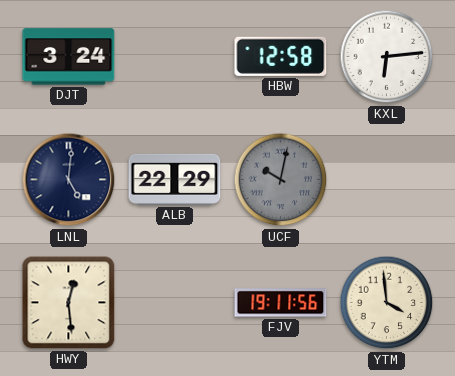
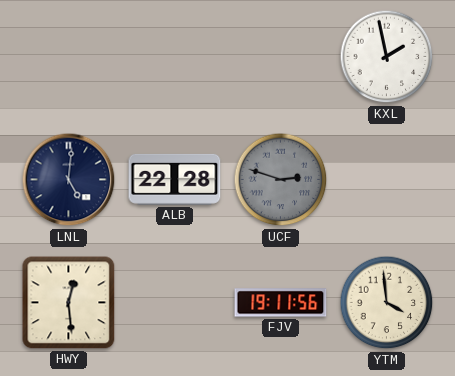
DJT: 3:24 -> none (69, 57)
HBW: 12:58 -> none (281, 56)
KXL: 6:14 -> 1:58 (387, 57)
ALB: 22:29 -> 22:28 (175, 179)
UCF: 10:02 -> 2:48 (281, 180)
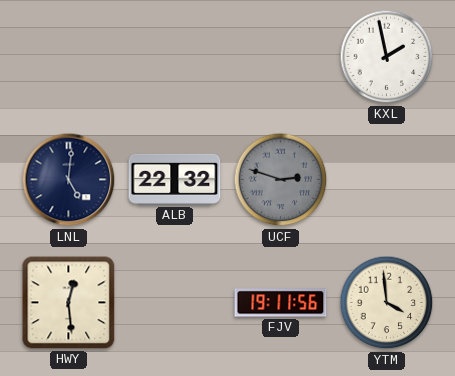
ALB: 22:28 -> 22:32 (175, 179)
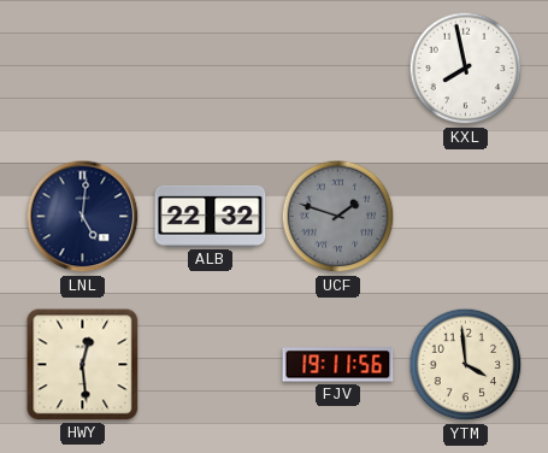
KXL: 1:58 -> 7:58 (466, 69)
UCF: 2:48 -> 1:48 (338, 217)
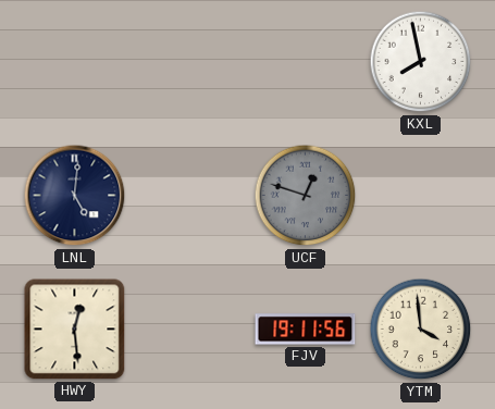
ALB: 22:32 -> none (211, 216)
UCF: 1:48 -> 12:48 (306, 196)
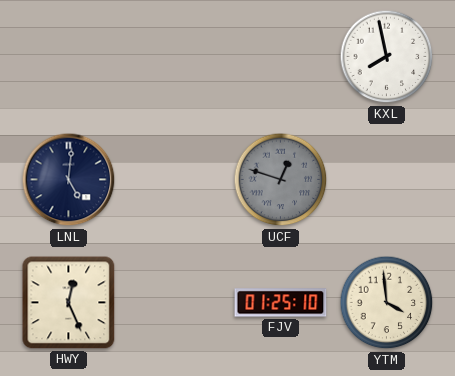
HWY: 12:29 -> 12:26 (69, 303)
FJV: 19:11 -> 01:25 (281, 303)
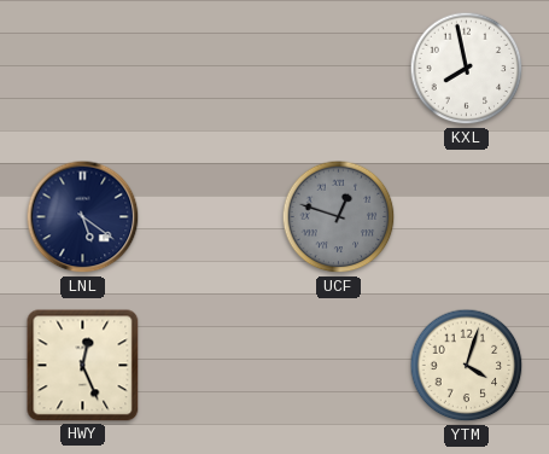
LNL: 5:01 -> 5:21 (83, 217)
FJV: 01:25 -> none (281, 303)
YTM: 3:59 -> 4:03 (467, 366)
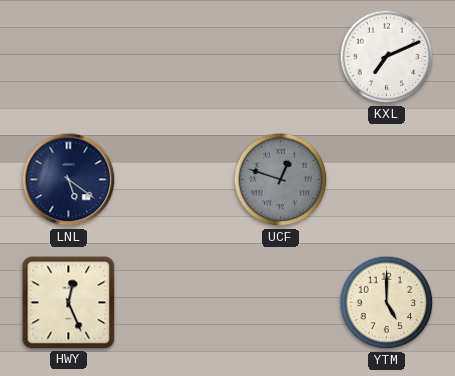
KXL: 7:58 -> 7:11 (387, 57)
YTM: 4:03 -> 5:00 (387, 303)
